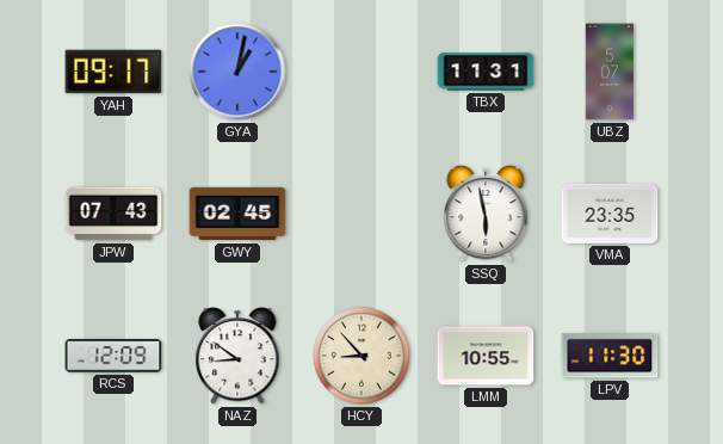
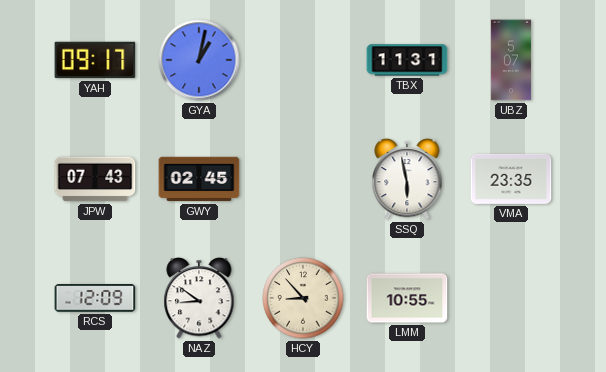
LPV: 11:30 -> none (610, 356)
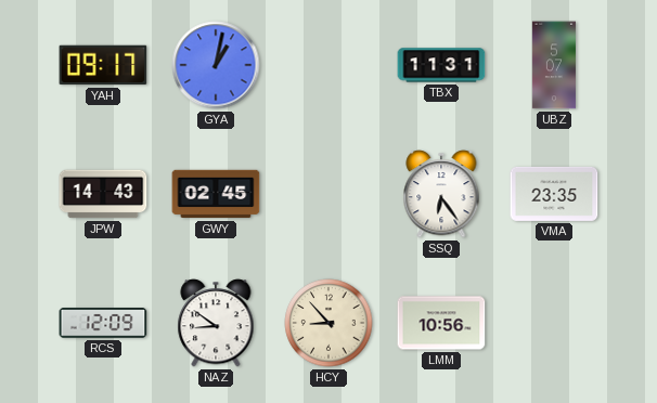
JPW: 07:43 -> 14:43 (103, 194)
SSQ: 5:58 -> 6:24 (441, 194)
LMM: 10:55 -> 10:56 (441, 323)
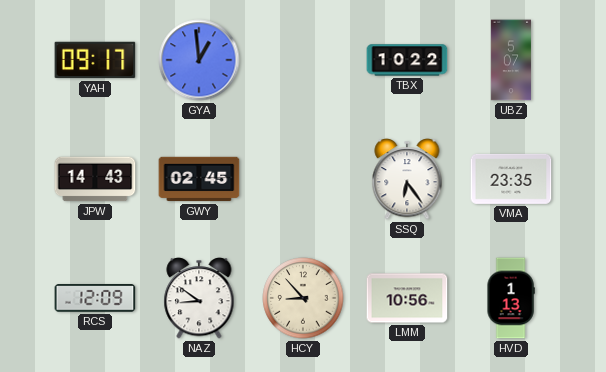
GYA: 1:02 -> 12:59 (199, 60)
TBX: 11:31 -> 10:22 (407, 60)
HVD: none -> 1:13 (511, 298)
